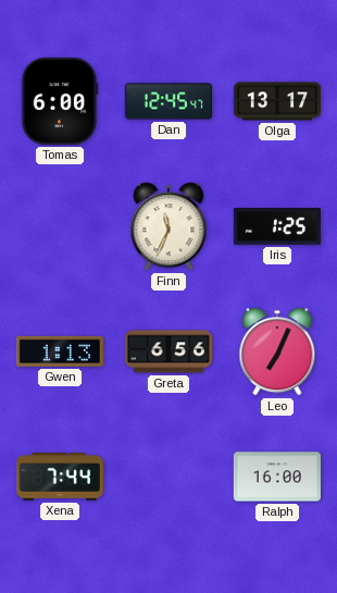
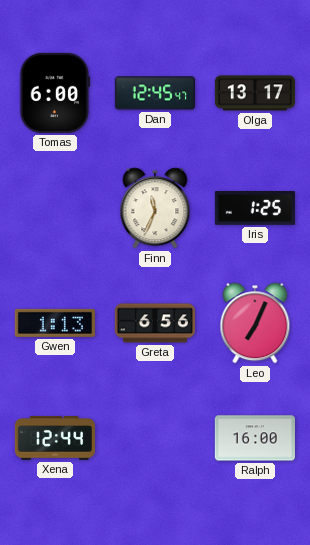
Xena: 7:44 -> 12:44 (55, 438)
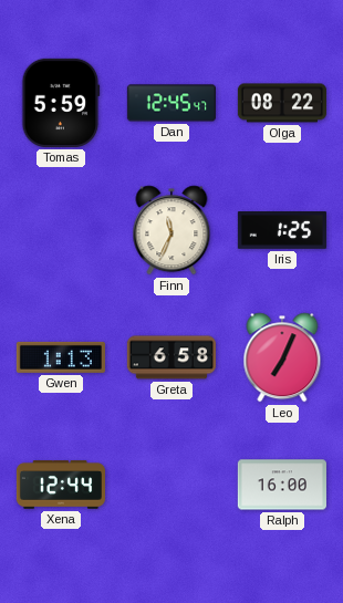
Tomas: 6:00 -> 5:59 (61, 103)
Olga: 13:17 -> 08:22 (282, 103)
Greta: 6:56 -> 6:58 (171, 357)
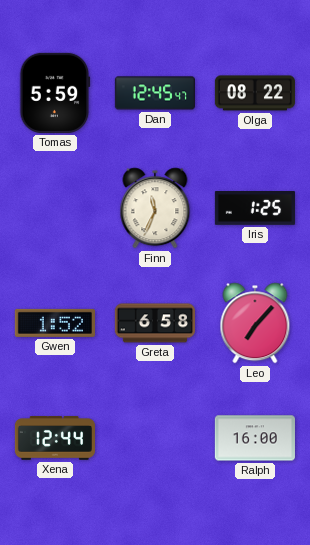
Gwen: 1:13 -> 1:52 (55, 323)
Leo: 7:04 -> 7:07 (255, 323)
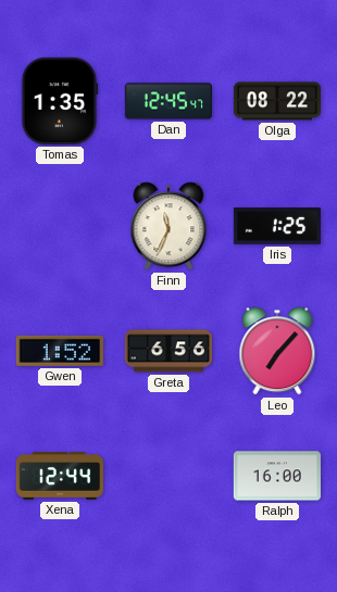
Tomas: 5:59 -> 1:35 (60, 101)
Greta: 6:58 -> 6:56 (168, 351)
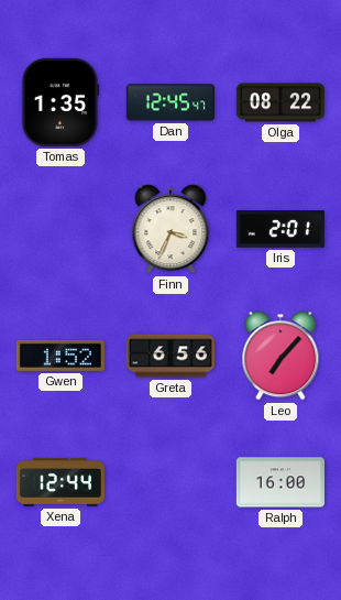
Finn: 11:34 -> 3:34 (170, 229)
Iris: 1:25 -> 2:01 (280, 229)
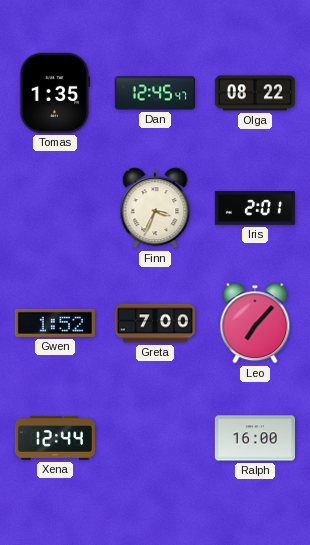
Greta: 6:56 -> 7:00 (155, 323)
